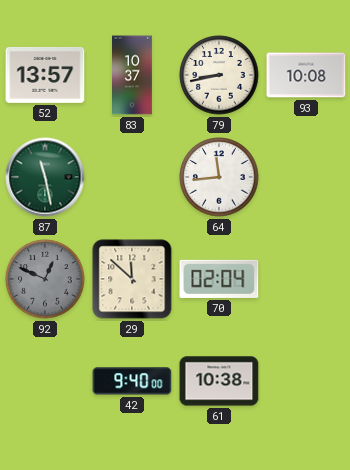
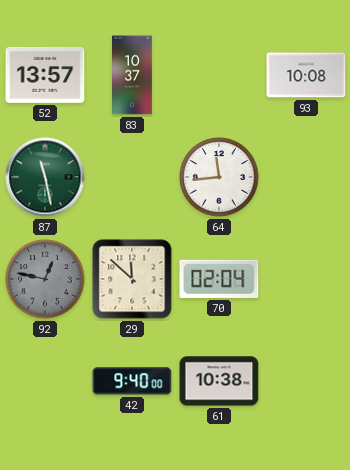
79: 8:43 -> none (219, 75)
92: 12:49 -> 12:47 (45, 279)
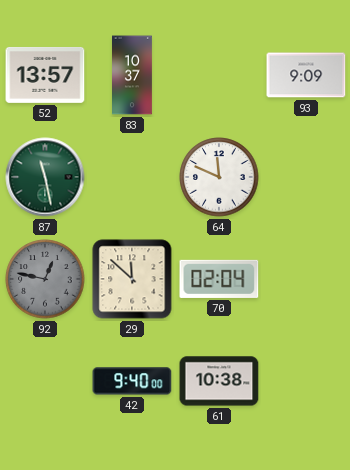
93: 10:08 -> 9:09 (306, 75)
64: 11:44 -> 11:49 (219, 177)
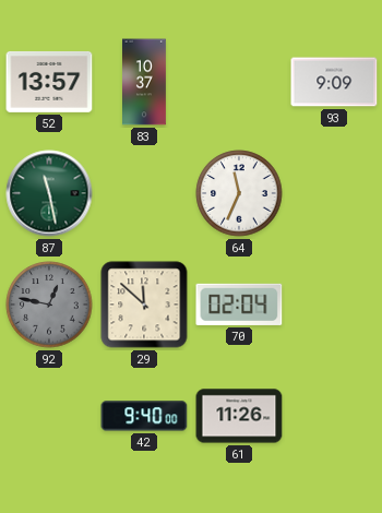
64: 11:49 -> 11:34 (239, 193)
61: 10:38 -> 11:26 (239, 416)
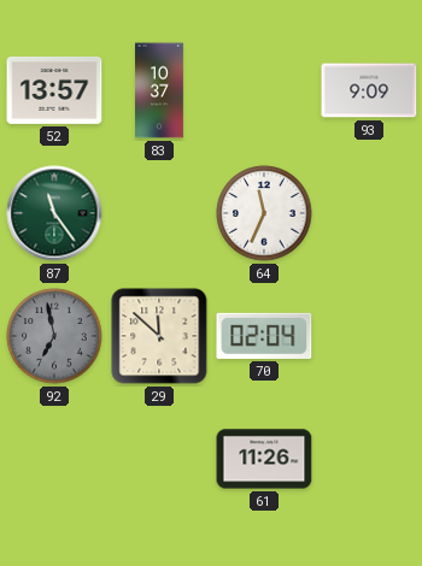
87: 11:28 -> 11:24 (54, 213)
92: 12:47 -> 6:58 (54, 336)
42: 9:40 -> none (144, 416)
